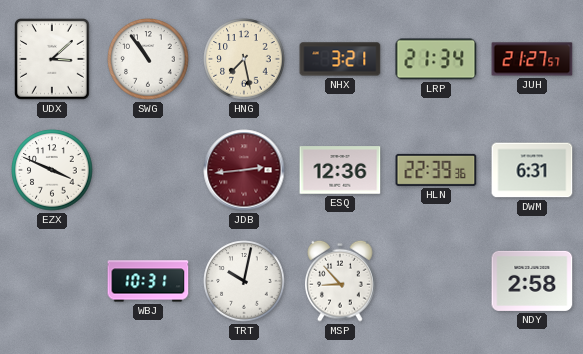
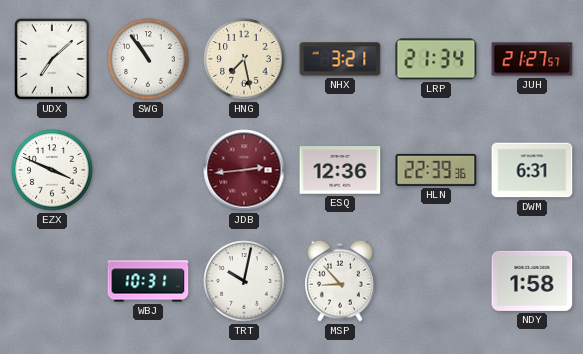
UDX: 3:08 -> 7:08 (53, 60)
NDY: 2:58 -> 1:58 (532, 281)
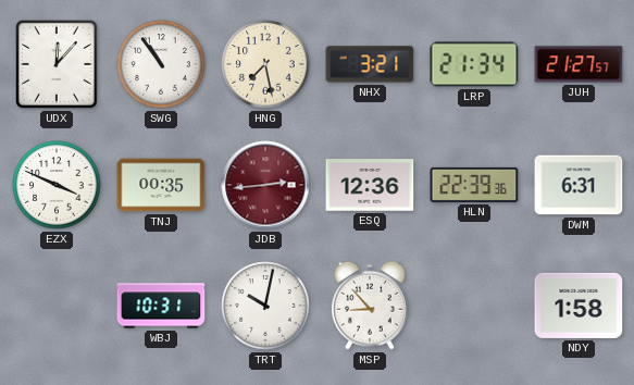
UDX: 7:08 -> 12:07 (58, 65)
TNJ: none -> 00:35 (161, 185)
